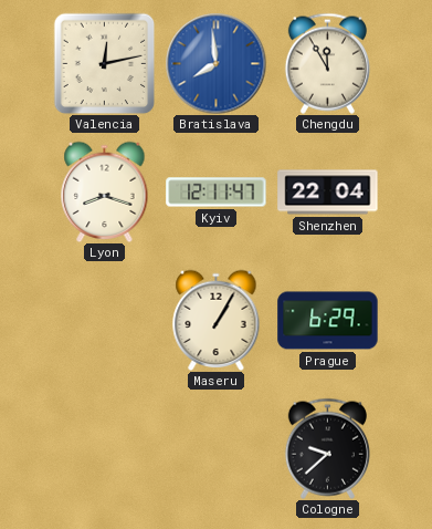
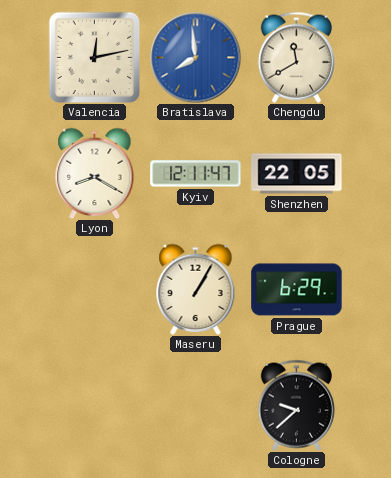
Chengdu: 11:55 -> 11:40 (296, 57)
Lyon: 8:18 -> 8:20 (95, 173)
Shenzhen: 22:04 -> 22:05 (297, 174)
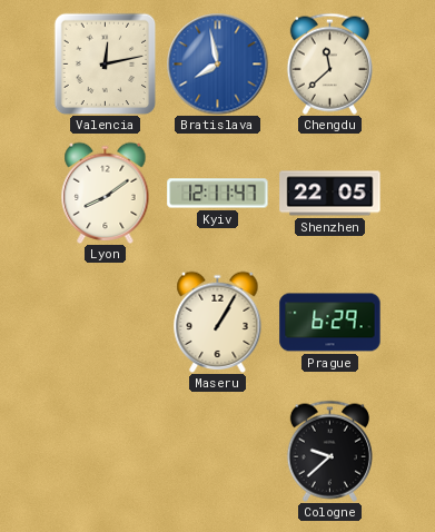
Bratislava: 7:59 -> 7:58 (217, 63)
Chengdu: 11:40 -> 11:38 (329, 63)
Lyon: 8:20 -> 8:09 (106, 193)
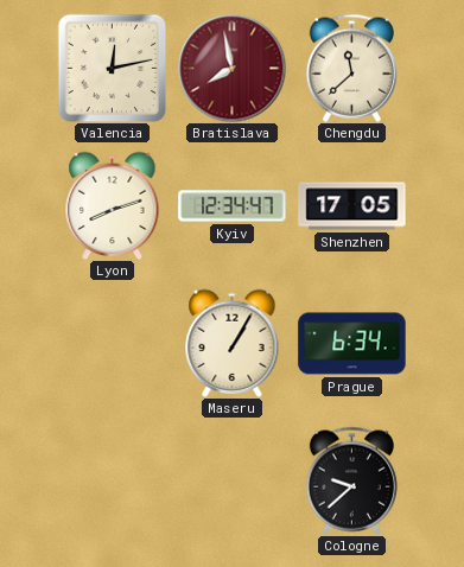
Bratislava dial: blue -> burgundy (231, 68)
Lyon: 8:09 -> 8:12 (113, 205)
Kyiv: 12:11 -> 12:34 (233, 206)
Shenzhen: 22:05 -> 17:05 (352, 206)
Prague: 6:29 -> 6:34 (352, 344)
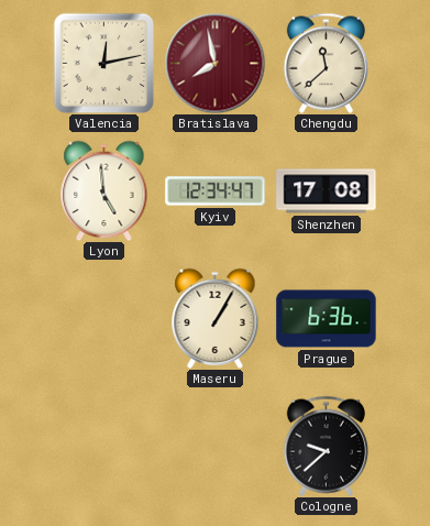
Lyon: 8:12 -> 4:59 (104, 190)
Shenzhen: 17:05 -> 17:08 (327, 191)
Prague: 6:34 -> 6:36 (327, 319)
